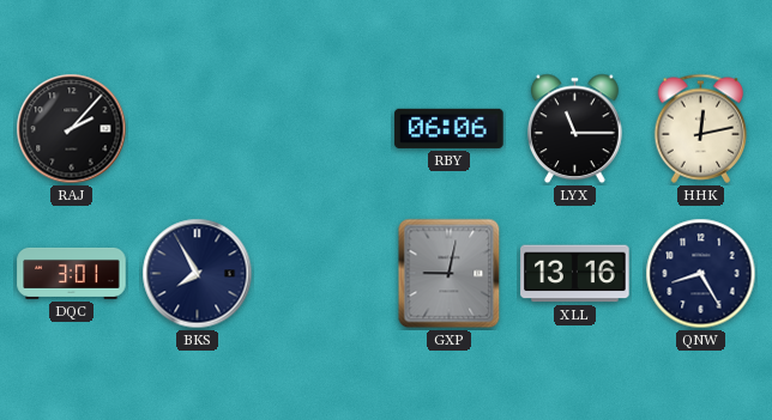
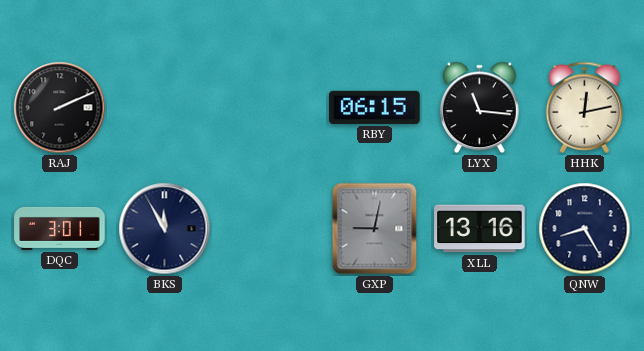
RAJ: 2:07 -> 2:11 (60, 108)
RBY: 06:06 -> 06:15 (375, 107)
LYX: 11:15 -> 11:16 (479, 108)
BKS: 7:55 -> 11:55 (165, 229)
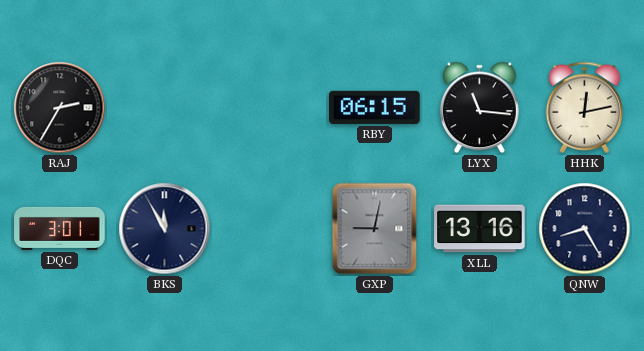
RAJ: 2:11 -> 2:35 (60, 108)
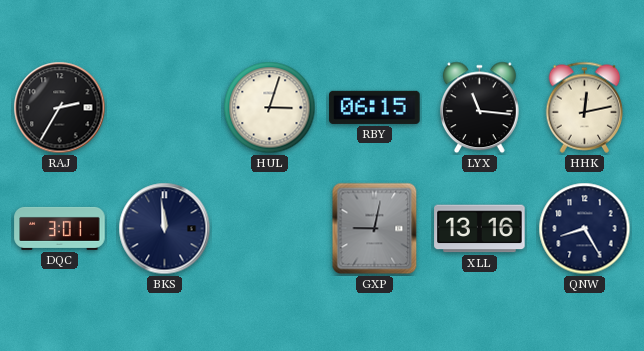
HUL: none -> 3:03 (270, 108)
BKS: 11:55 -> 11:59 (165, 229)
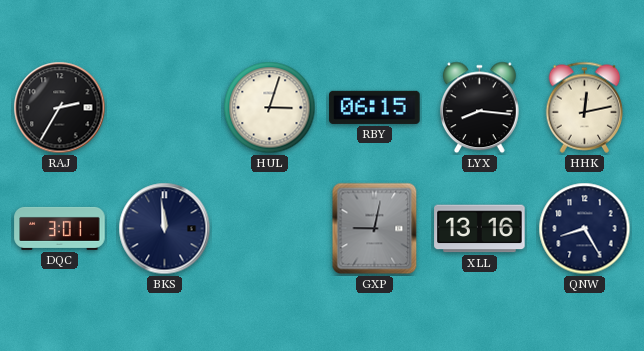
LYX: 11:16 -> 8:16 (479, 108)
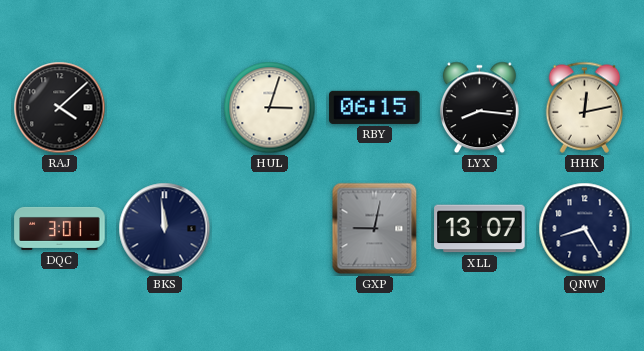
RAJ: 2:35 -> 4:08 (60, 108)
XLL: 13:16 -> 13:07 (480, 229)
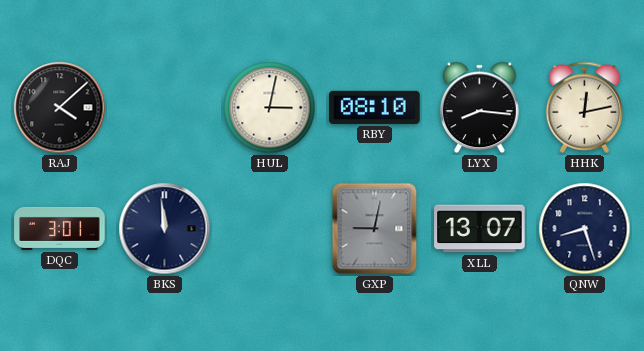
HUL: 3:03 -> 3:02 (270, 108)
RBY: 06:15 -> 08:10 (375, 107)
QNW: 8:25 -> 8:27 (585, 229)
